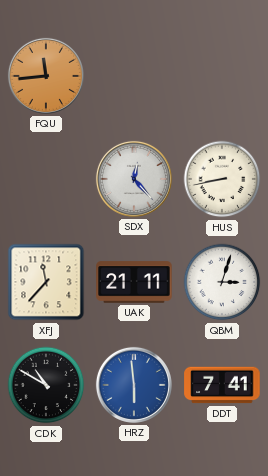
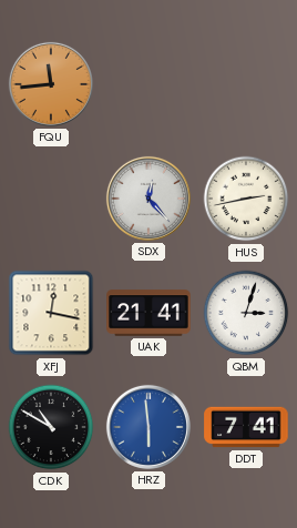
HUS: 8:43 -> 2:43 (246, 199)
XFJ: 11:37 -> 12:17 (51, 313)
UAK: 21:11 -> 21:41 (148, 313)
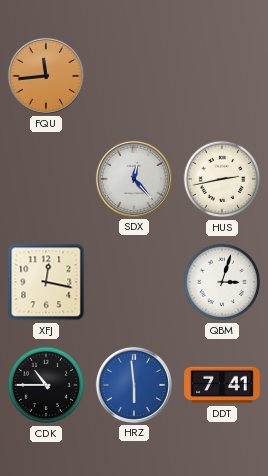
UAK: 21:41 -> none (148, 313)
CDK: 10:50 -> 10:45 (46, 385)
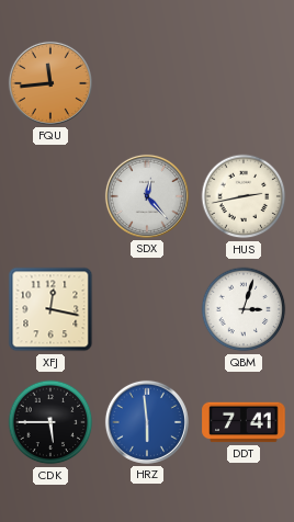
CDK: 10:45 -> 5:45 (50, 422)
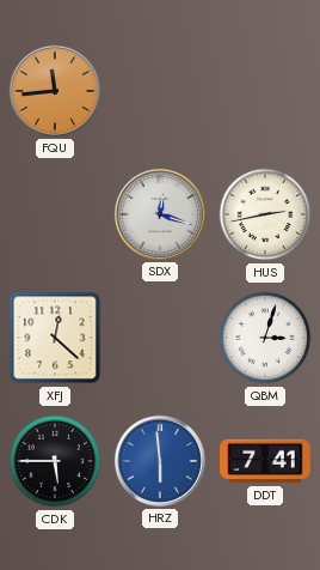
SDX: 12:23 -> 12:18 (160, 214)
XFJ: 12:17 -> 12:22 (55, 338)
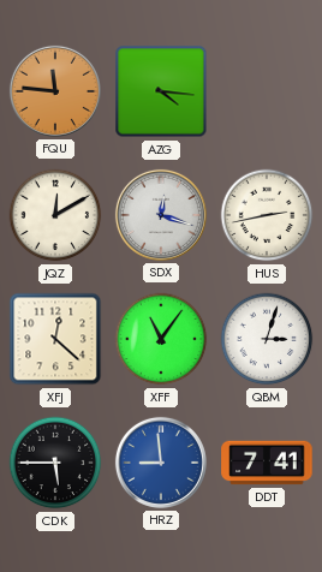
FQU: 11:44 -> 11:46 (55, 91)
AZG: none -> 4:16 (161, 91)
JQZ: none -> 12:10 (55, 215)
XFF: none -> 11:06 (161, 339)
HRZ: 5:59 -> 8:59 (161, 463)
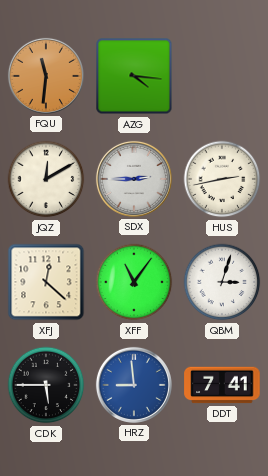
FQU: 11:46 -> 11:31 (46, 76)
SDX: 12:18 -> 2:45 (134, 179)
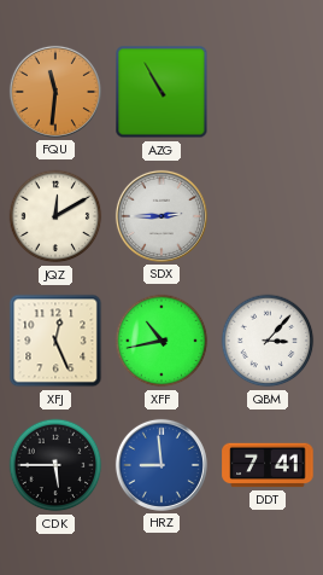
AZG: 4:16 -> 10:55 (161, 92)
HUS: 2:43 -> none (222, 179)
XFJ: 12:22 -> 12:26 (55, 341)
XFF: 11:06 -> 10:43 (161, 341)
QBM: 3:03 -> 3:07 (268, 341)
